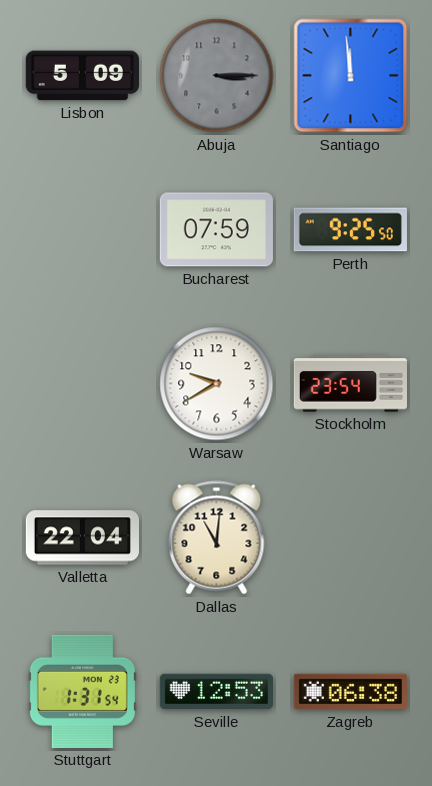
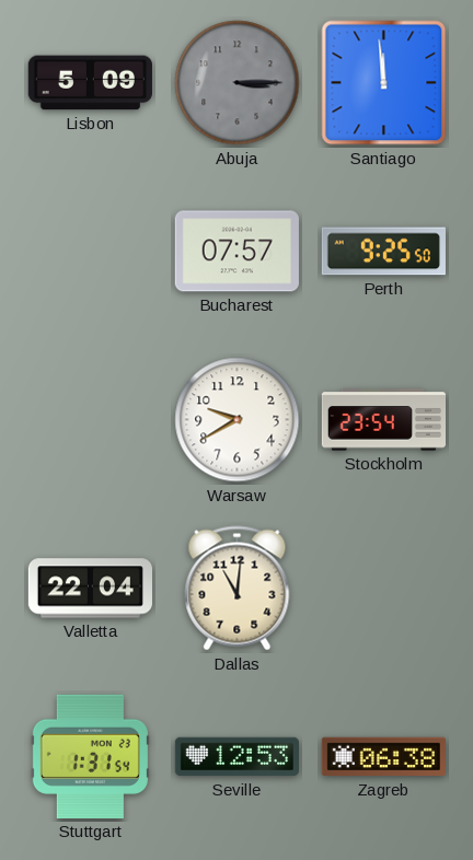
Bucharest: 07:59 -> 07:57 (236, 252)
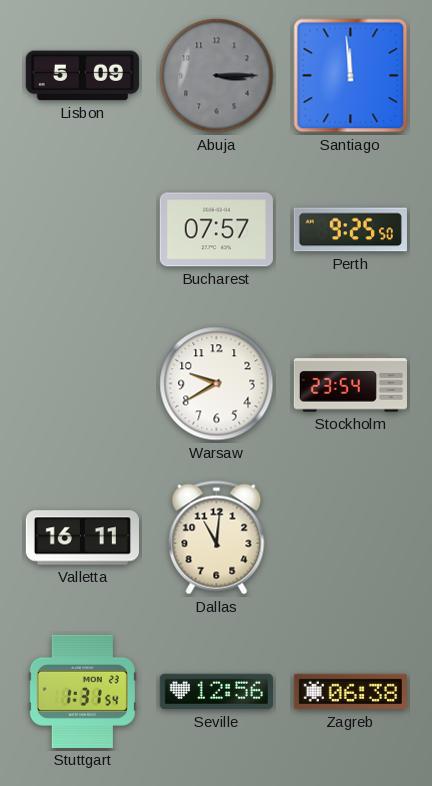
Valletta: 22:04 -> 16:11 (82, 538)
Seville: 12:53 -> 12:56 (216, 692)
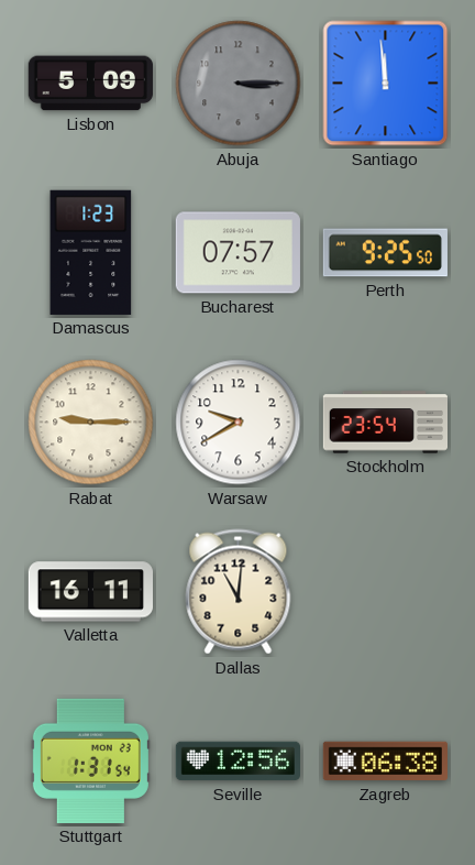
Damascus: none -> 1:23 (91, 252)
Rabat: none -> 9:15 (91, 423)
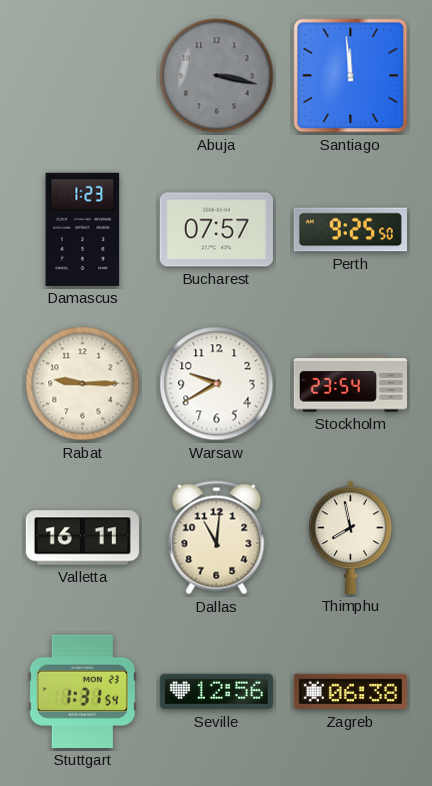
Lisbon: 5:09 -> none (90, 84)
Abuja: 3:15 -> 3:17 (217, 76)
Thimphu: none -> 7:58 (351, 537)
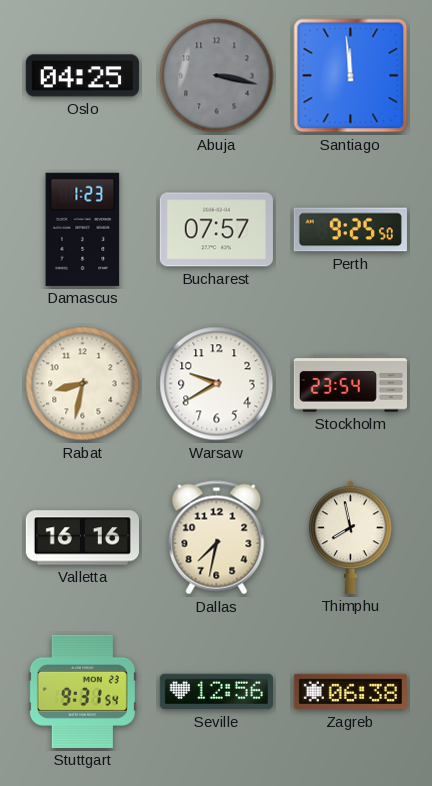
Oslo: none -> 04:25 (82, 76)
Rabat: 9:15 -> 8:32 (83, 384)
Valletta: 16:11 -> 16:16 (82, 538)
Dallas: 11:01 -> 7:32 (217, 538)
Stuttgart: 1:31 -> 9:31 (82, 691)
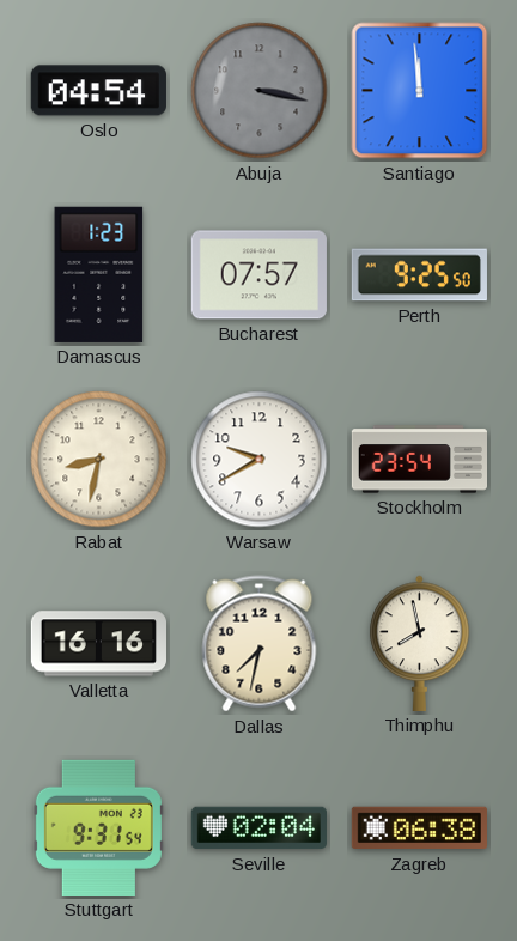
Oslo: 04:25 -> 04:54 (98, 91)
Seville: 12:56 -> 02:04 (258, 828)
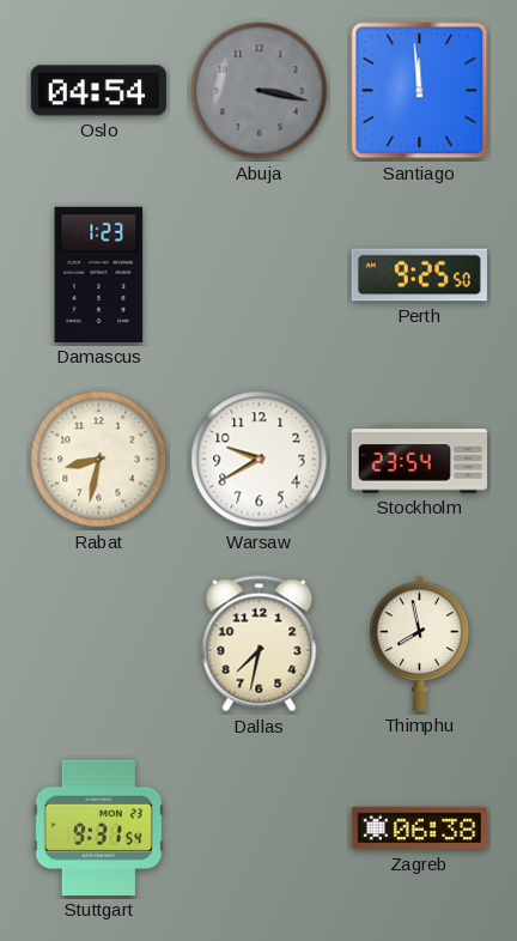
Bucharest: 07:57 -> none (258, 275)
Valletta: 16:16 -> none (98, 644)
Seville: 02:04 -> none (258, 828)
